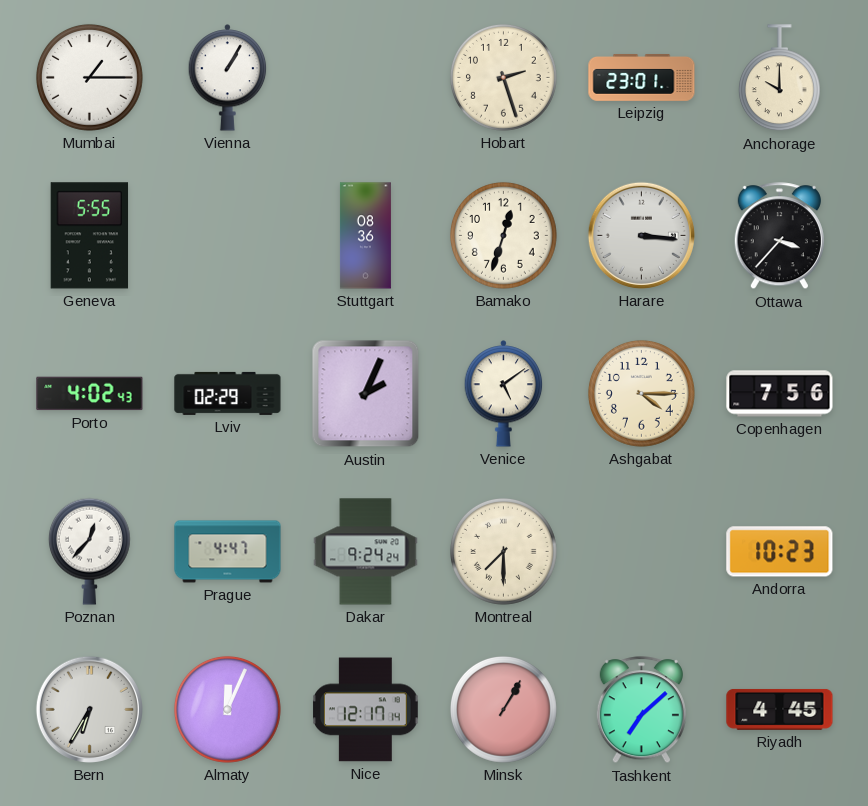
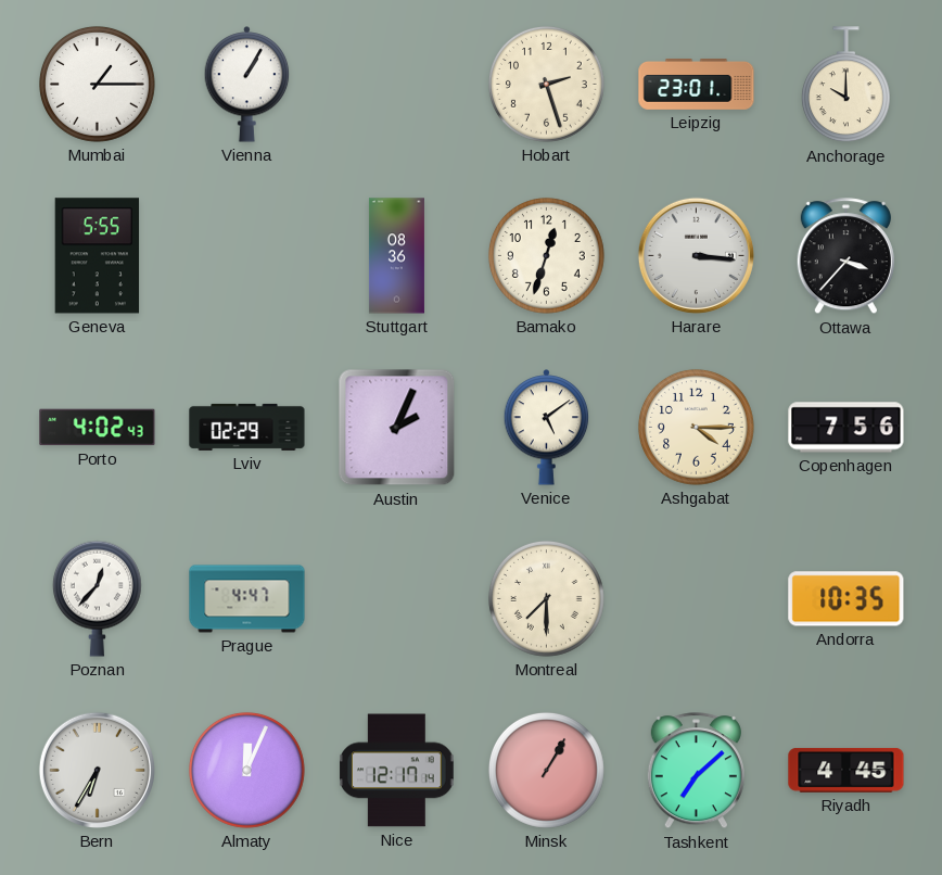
Dakar: 9:24 -> none (366, 552)
Andorra: 10:23 -> 10:35 (846, 599)
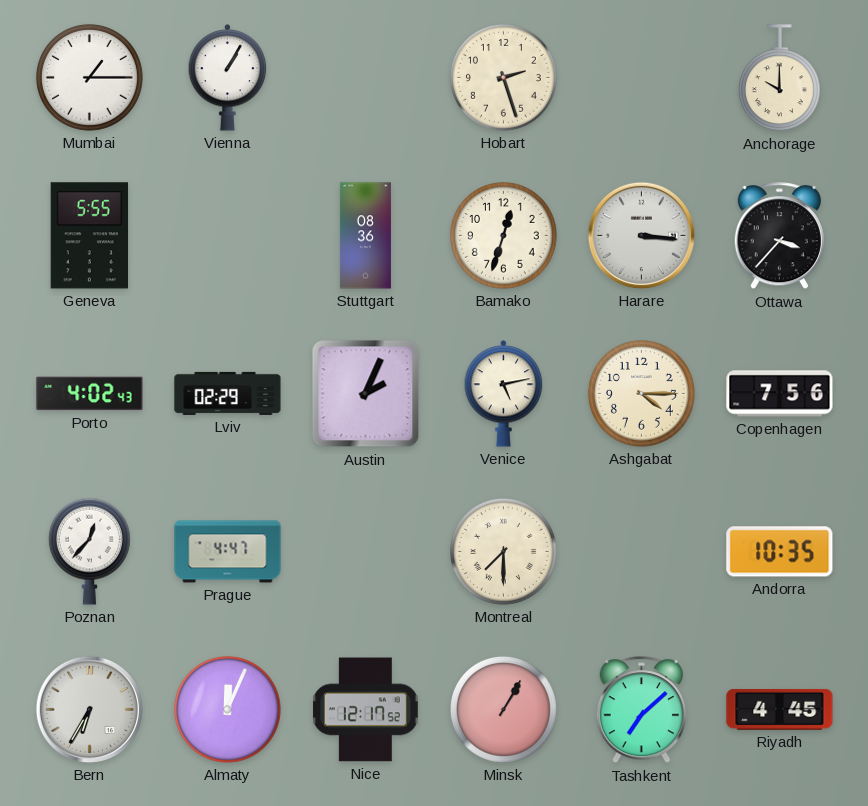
Leipzig: 23:01 -> none (697, 84)
Venice: 5:09 -> 5:13 (504, 394)
Nice: 12:17:14 -> 12:17:52 (366, 710)
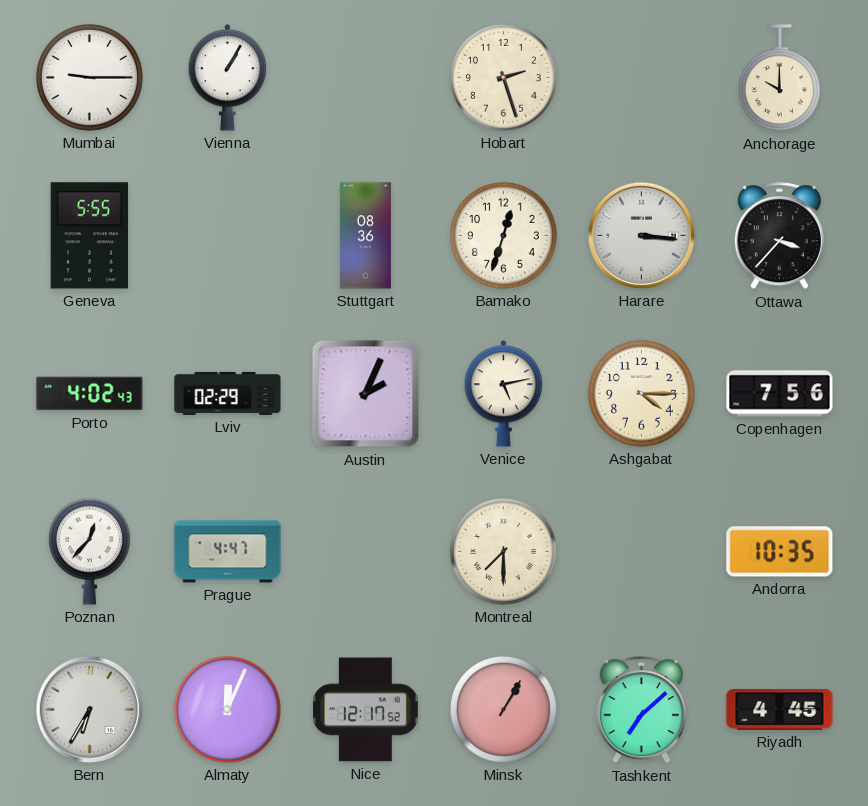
Mumbai: 1:15 -> 9:15 (90, 78)
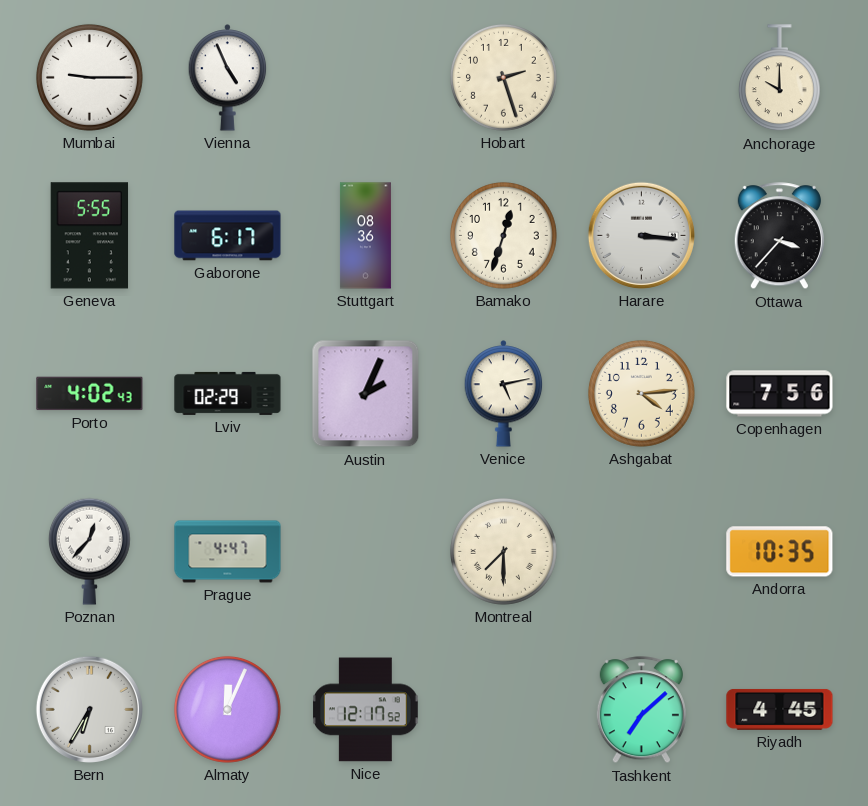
Vienna: 1:05 -> 4:56 (228, 78)
Gaborone: none -> 6:17 (228, 236)
Ashgabat: 4:15 -> 4:14 (642, 394)
Minsk: 1:05 -> none (504, 710)
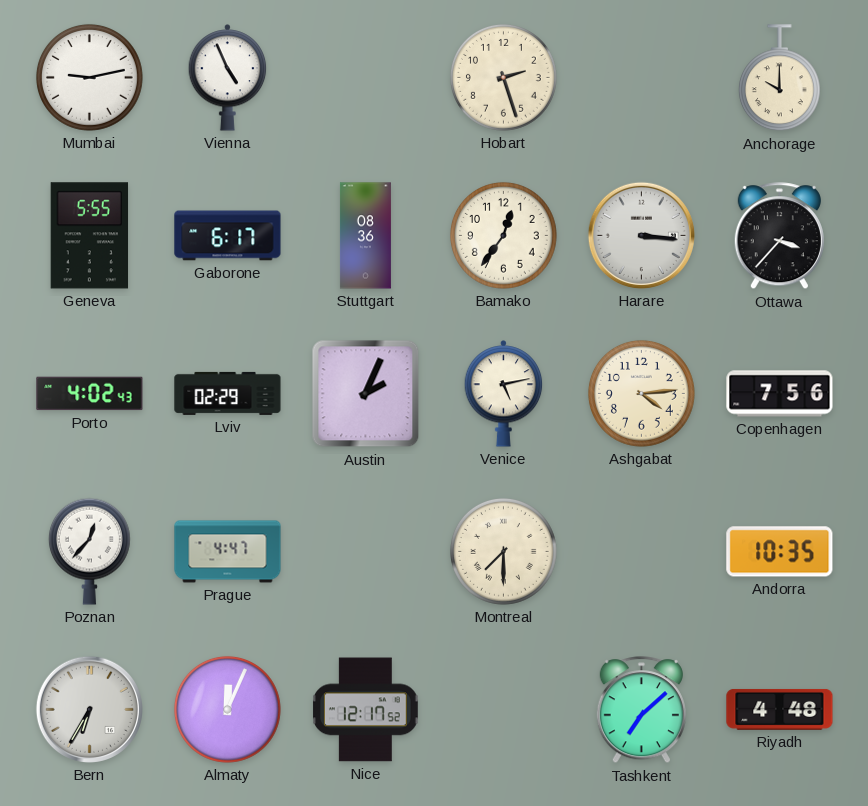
Mumbai: 9:15 -> 9:13 (90, 78)
Bamako: 12:33 -> 12:36 (504, 236)
Riyadh: 4:45 -> 4:48 (780, 710)
